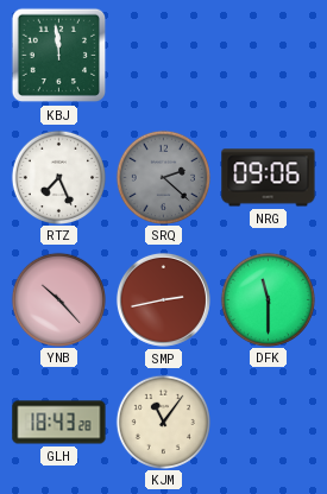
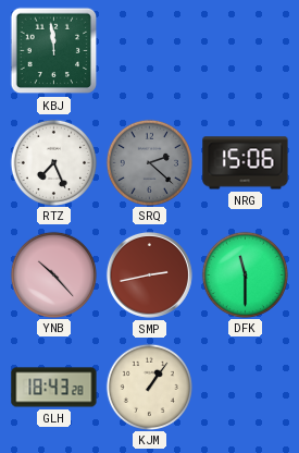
NRG: 09:06 -> 15:06 (246, 163)
KJM: 11:06 -> 1:06 (149, 387)
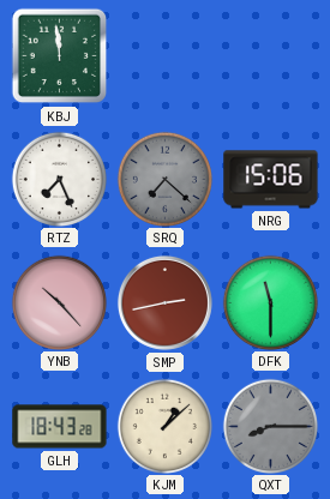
SRQ: 2:22 -> 7:22 (164, 179)
KJM: 1:06 -> 1:08 (164, 426)
QXT: none -> 8:15 (270, 426)
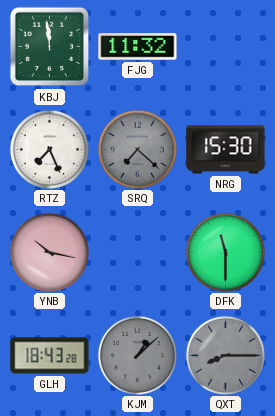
FJG: none -> 11:32 (138, 47)
NRG: 15:06 -> 15:30 (226, 150)
YNB: 10:23 -> 10:17 (49, 252)
SMP: 2:43 -> none (164, 302)
KJM dial: cream -> grey (137, 355)
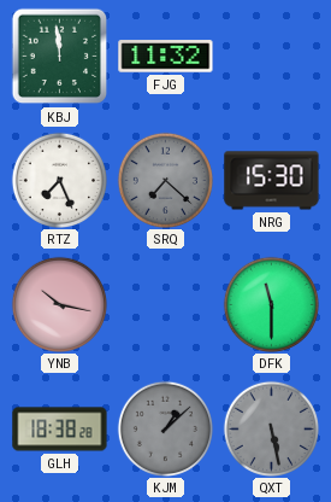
GLH: 18:43 -> 18:38 (60, 430)
QXT: 8:15 -> 5:28 (271, 428)
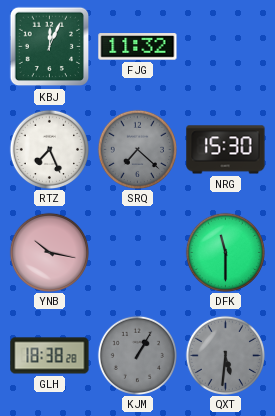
KBJ: 11:59 -> 12:04 (50, 47)
KJM: 1:08 -> 1:05 (137, 355)
QXT: 5:28 -> 5:31 (225, 355)
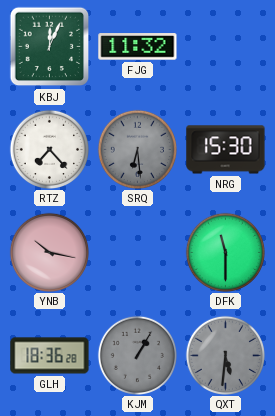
RTZ: 7:26 -> 7:23 (49, 149)
SRQ: 7:22 -> 6:29 (137, 149)
GLH: 18:38 -> 18:36 (50, 356)
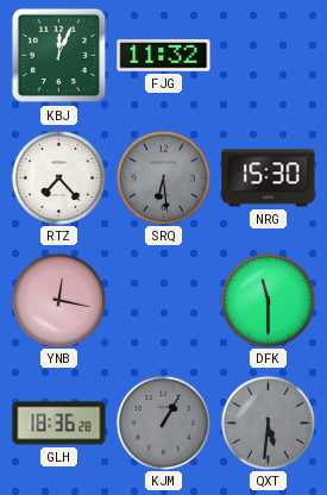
YNB: 10:17 -> 12:17 (58, 300)
